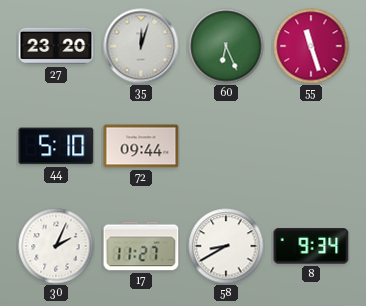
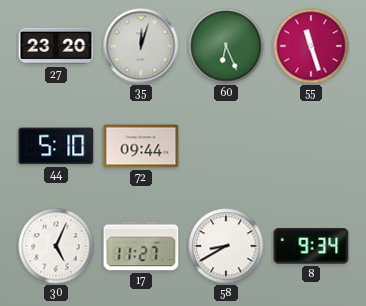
30: 2:04 -> 5:04 (56, 246)
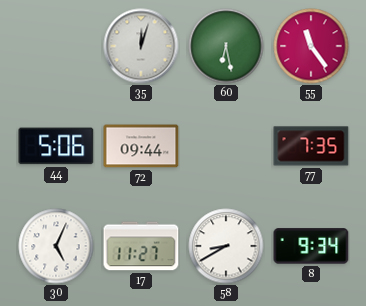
27: 23:20 -> none (56, 46)
60: 6:26 -> 6:28 (226, 46)
55: 11:27 -> 11:24 (311, 46)
44: 5:10 -> 5:06 (56, 146)
77: none -> 7:35 (311, 146)
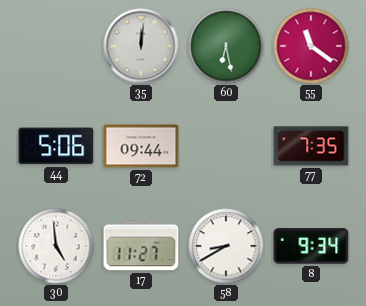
35: 12:03 -> 12:01 (141, 46)
55: 11:24 -> 11:21 (311, 46)
30: 5:04 -> 4:59 (56, 246)
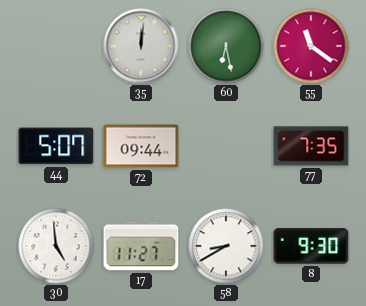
44: 5:06 -> 5:07 (56, 146)
8: 9:34 -> 9:30 (311, 246)
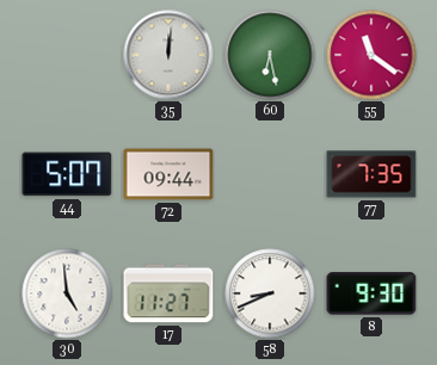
58: 8:40 -> 8:41 (270, 293)
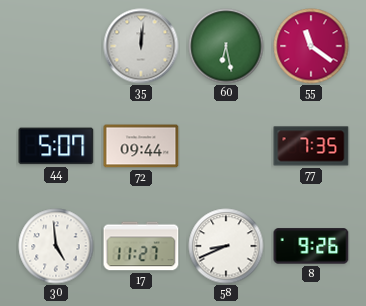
8: 9:30 -> 9:26 (311, 246)
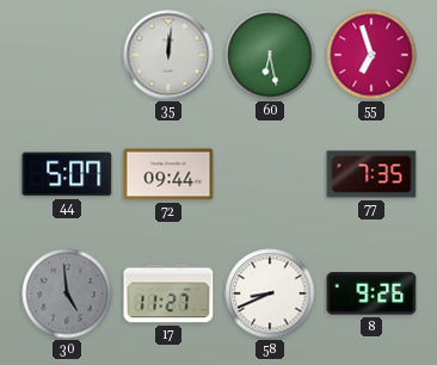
55: 11:21 -> 6:57 (371, 55)
30 dial: white -> grey (67, 293)
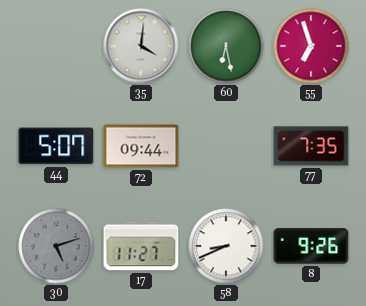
35: 12:01 -> 4:01 (141, 46)
30: 4:59 -> 5:12 (56, 246)
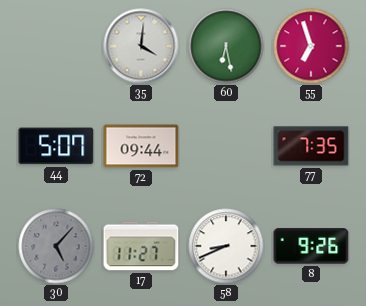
30: 5:12 -> 5:07 (56, 246)
